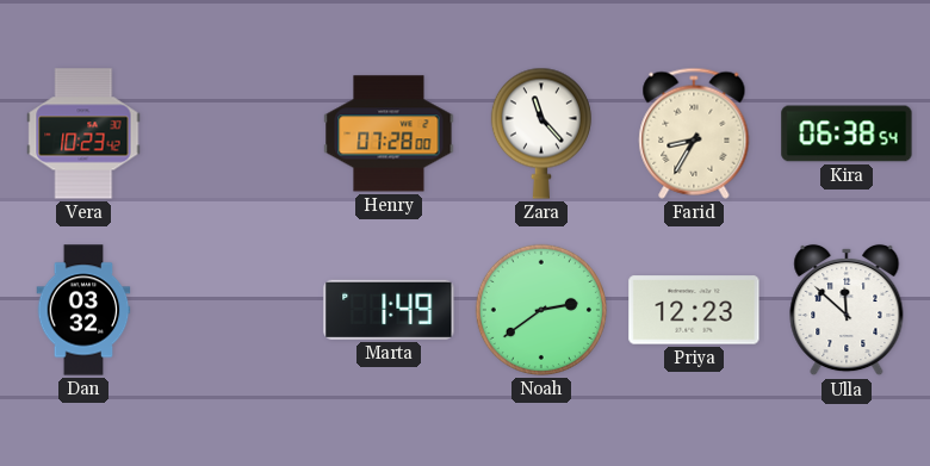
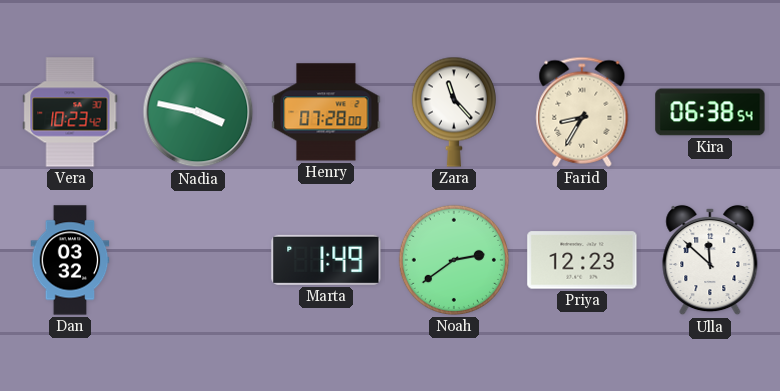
Nadia: none -> 3:47 (198, 112)
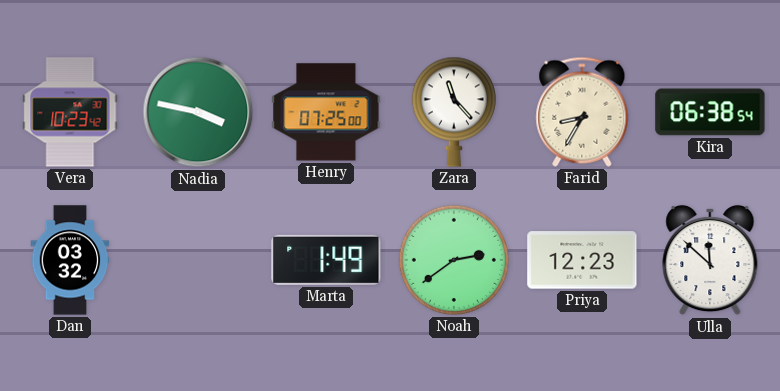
Henry: 07:28 -> 07:25 (326, 112)
